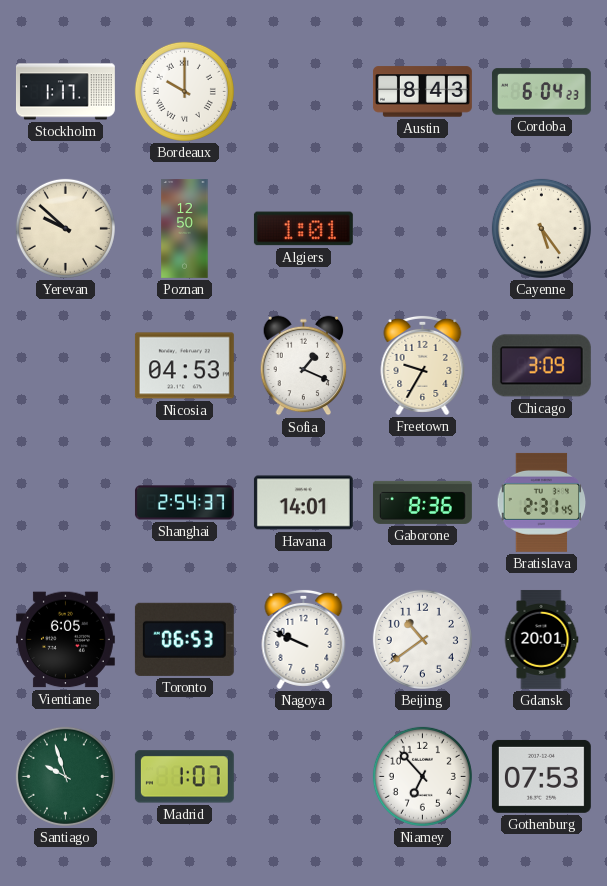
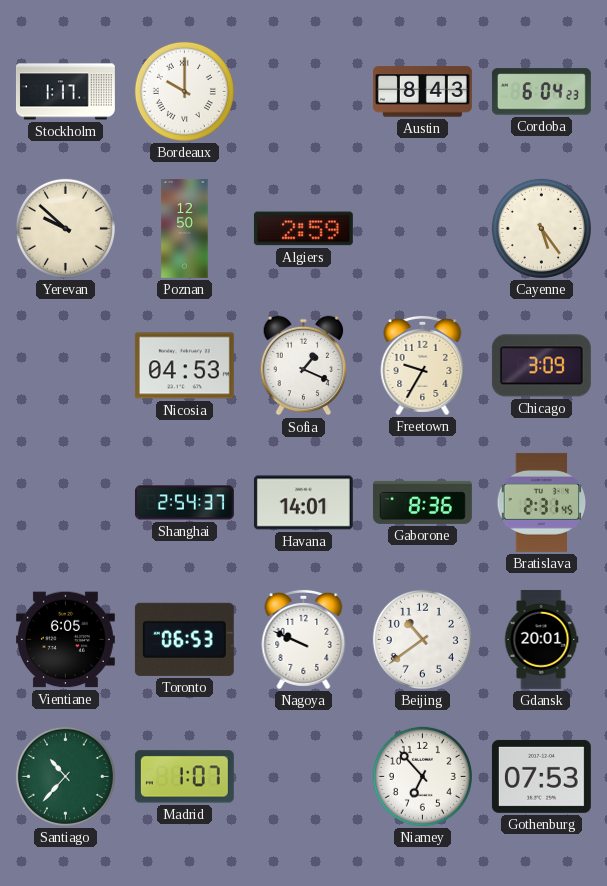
Algiers: 1:01 -> 2:59 (303, 229)
Santiago: 9:57 -> 10:37 (65, 776)
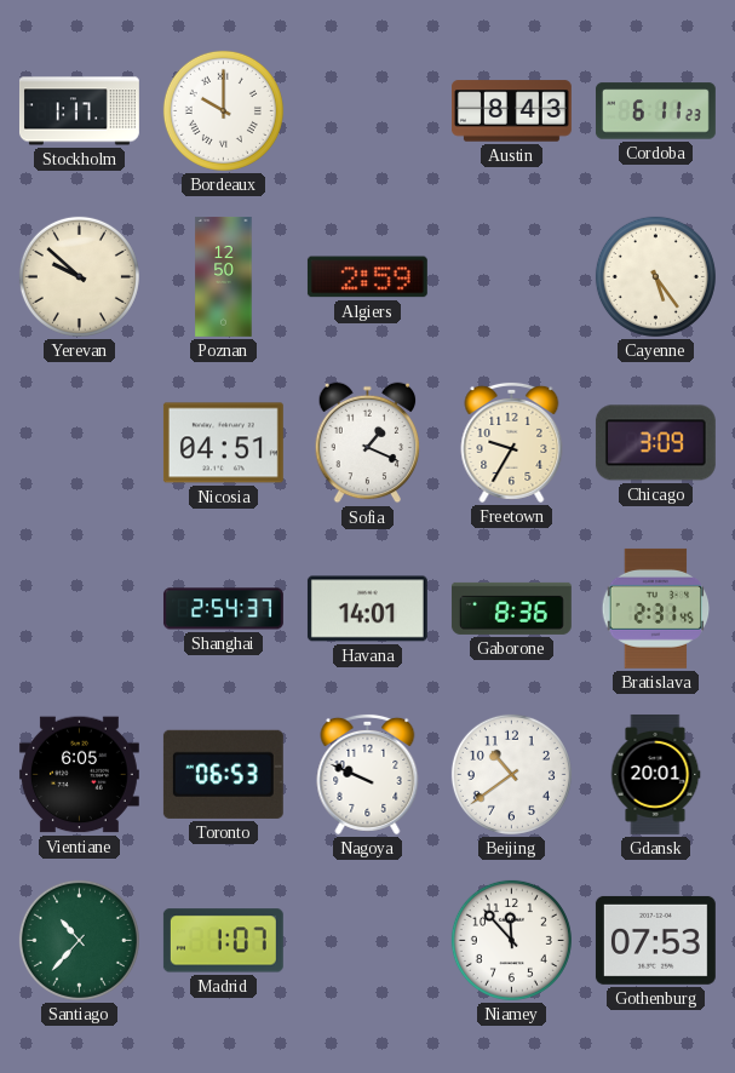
Cordoba: 6:04 -> 6:11 (655, 111)
Nicosia: 04:53 -> 04:51 (223, 443)
Niamey: 6:53 -> 11:53 (511, 940)
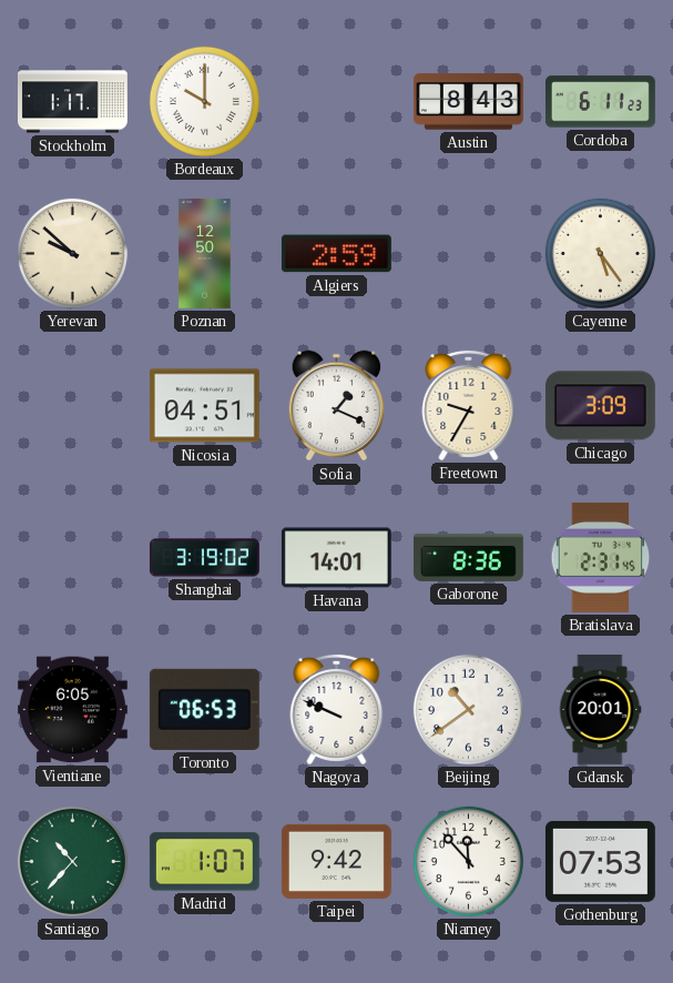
Shanghai: 2:54 -> 3:19 (205, 558)
Taipei: none -> 9:42 (336, 861)
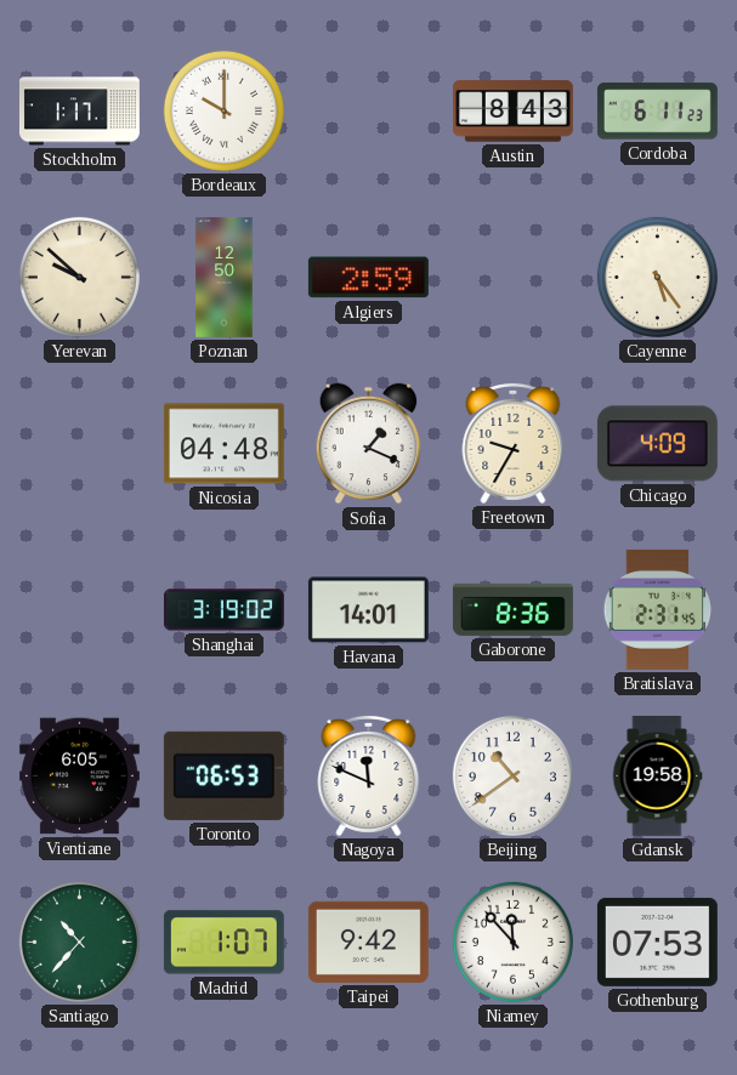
Nicosia: 04:51 -> 04:48 (223, 444)
Chicago: 3:09 -> 4:09 (657, 444)
Nagoya: 9:49 -> 11:49 (369, 775)
Gdansk: 20:01 -> 19:58 (657, 775)
